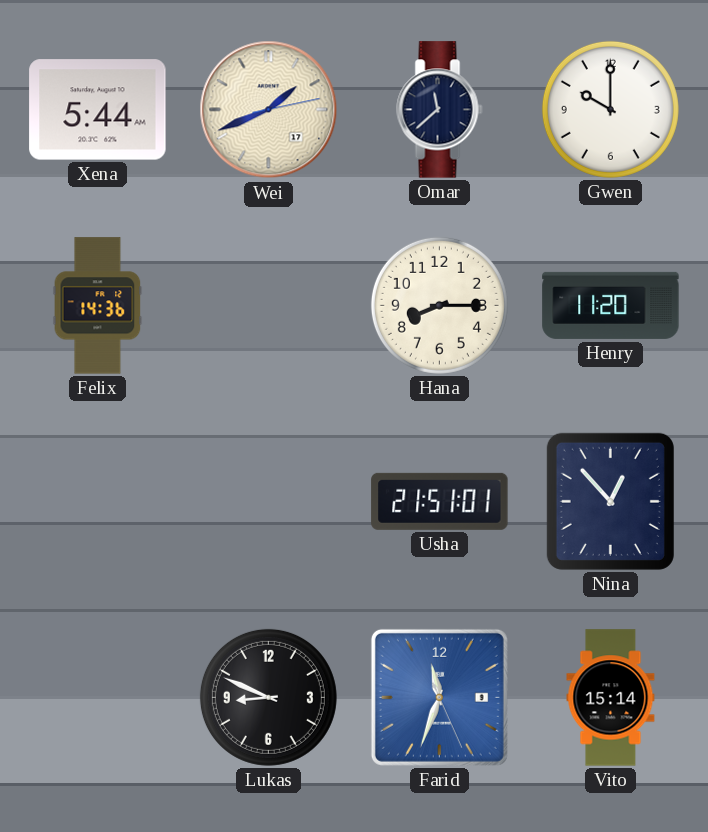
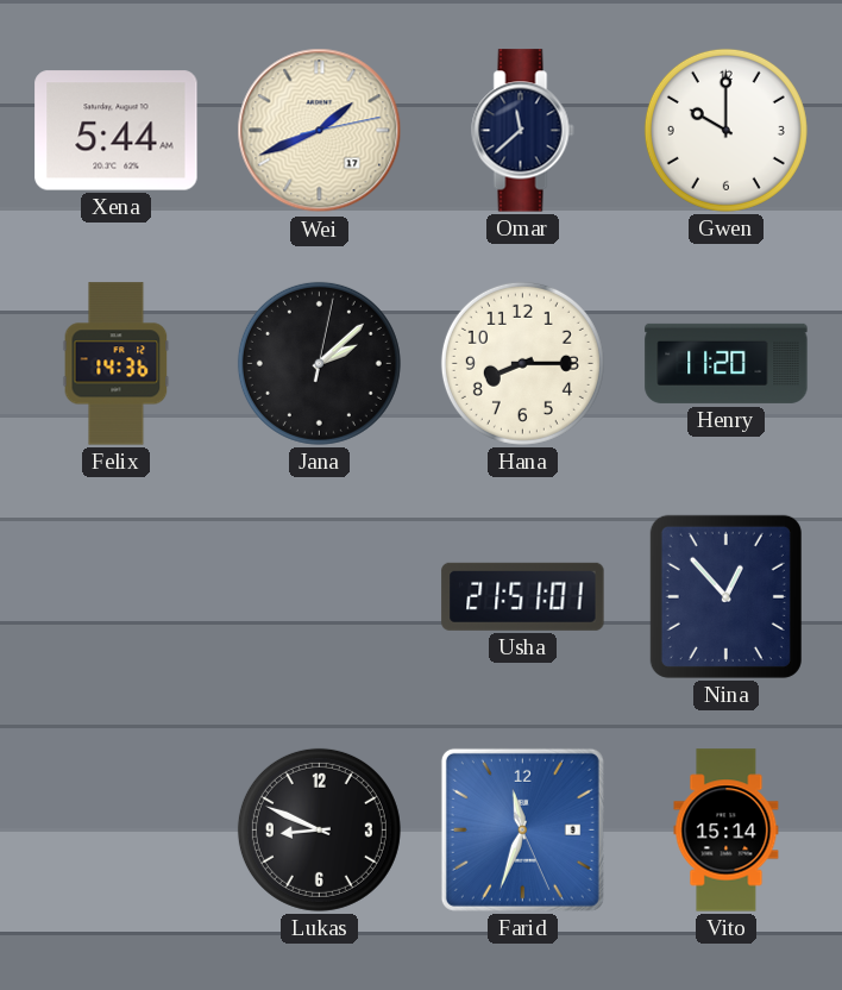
Jana: none -> 2:08 (319, 363)
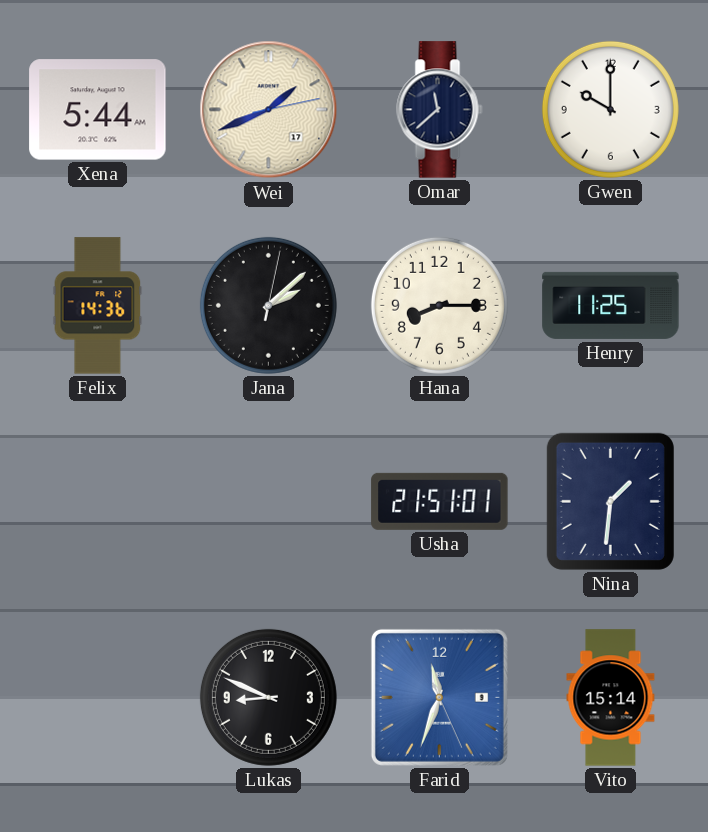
Henry: 11:20 -> 11:25 (611, 305)
Nina: 12:53 -> 1:31 (610, 501)
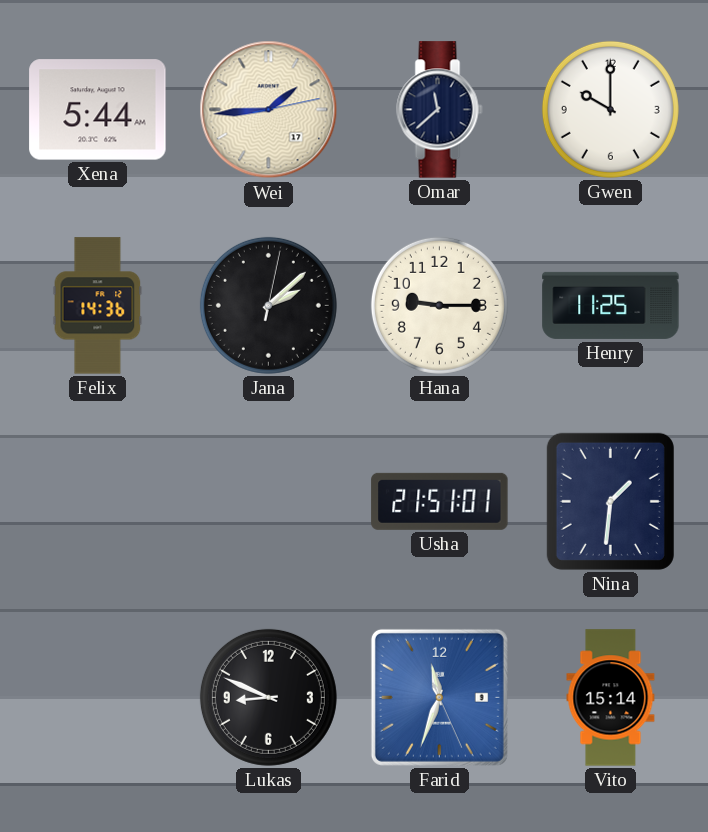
Wei: 1:41 -> 1:44 (269, 110)
Hana: 8:15 -> 9:15 (439, 305)
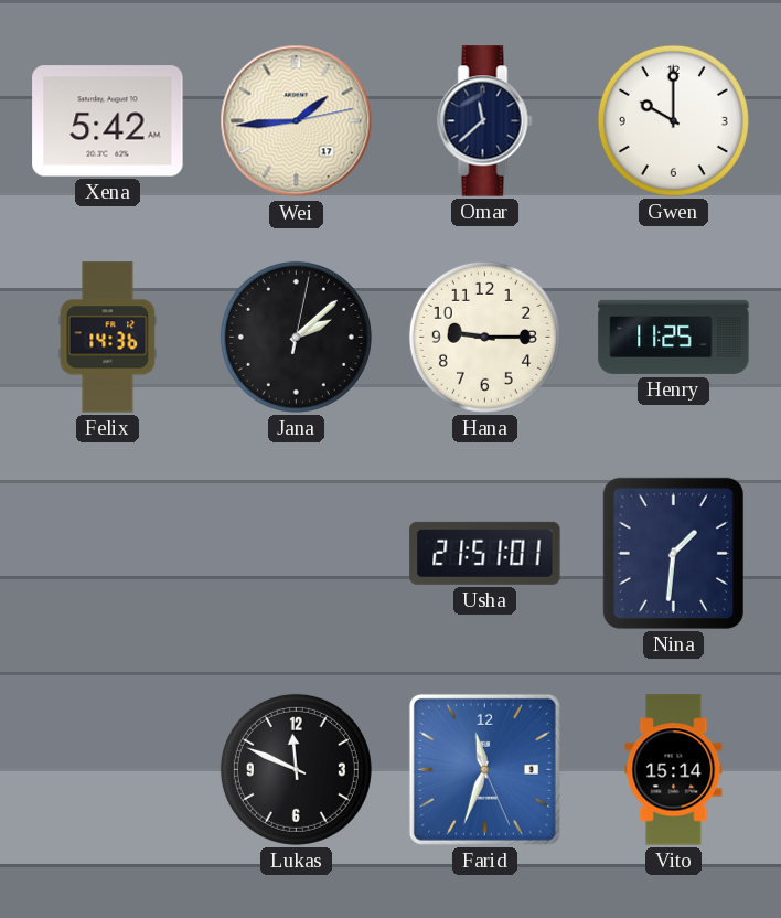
Xena: 5:44 -> 5:42 (108, 121)
Lukas: 8:49 -> 11:49 (296, 769)
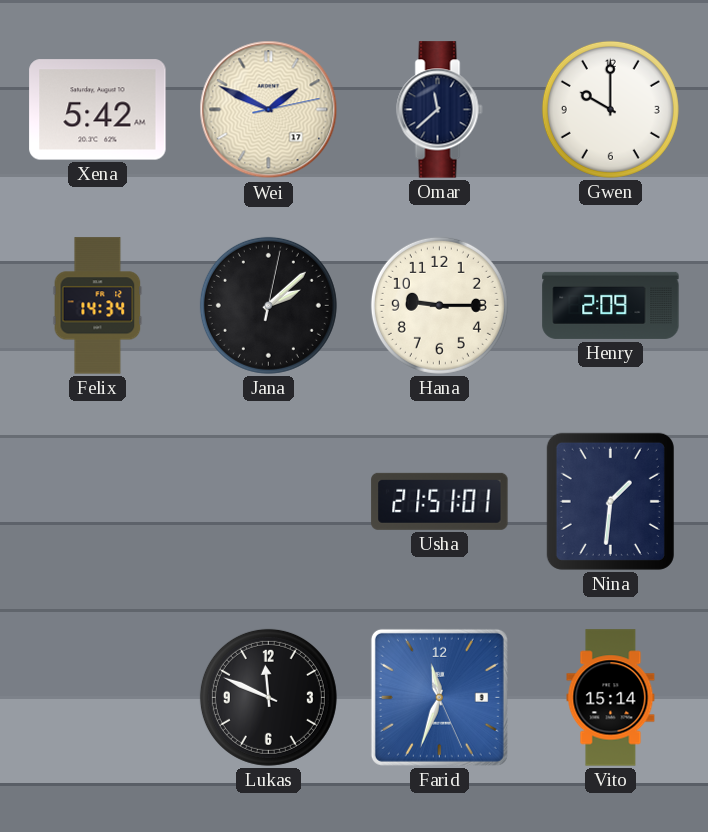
Wei: 1:44 -> 1:49 (269, 110)
Felix: 14:36 -> 14:34 (98, 306)
Henry: 11:25 -> 2:09 (611, 305)
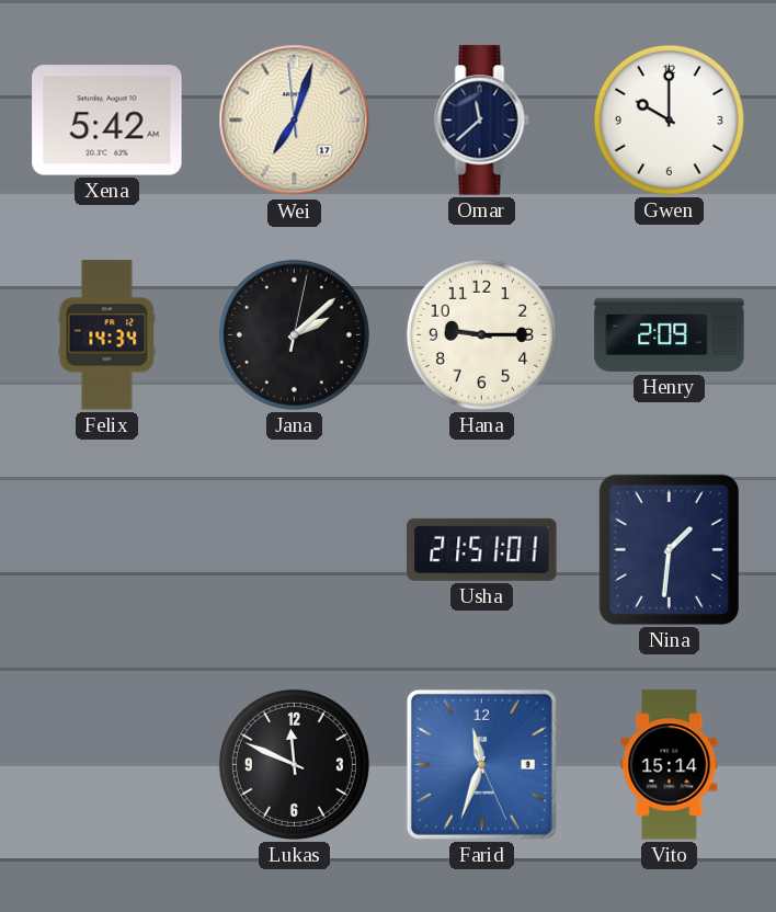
Wei: 1:49 -> 7:02 (295, 121)
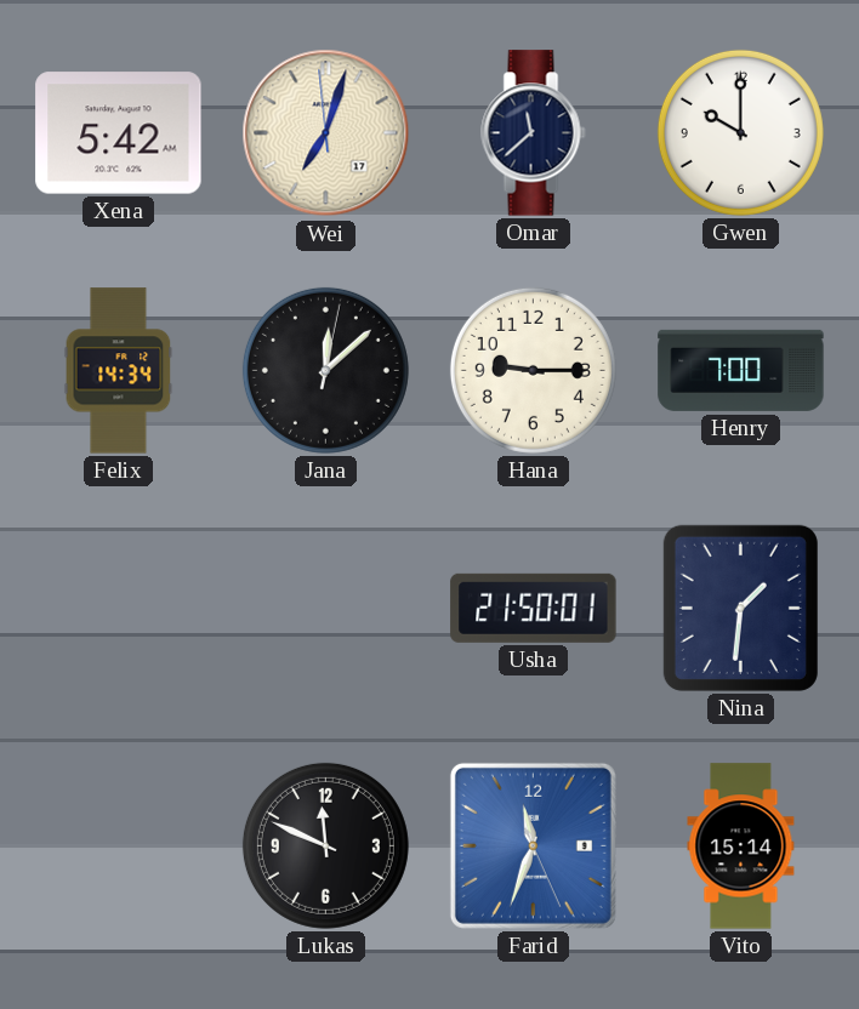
Jana: 2:08 -> 12:08 (325, 370)
Henry: 2:09 -> 7:00 (741, 370)
Usha: 21:51 -> 21:50 (534, 608)
